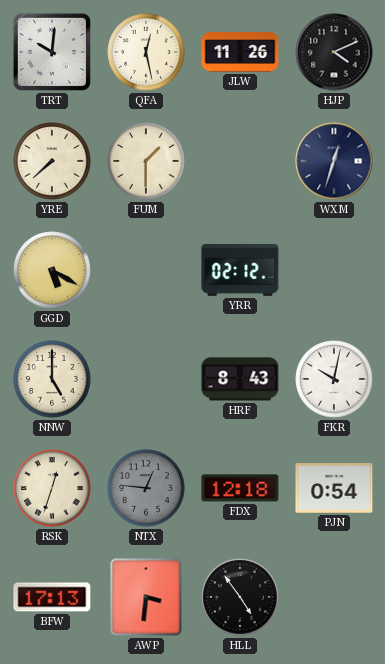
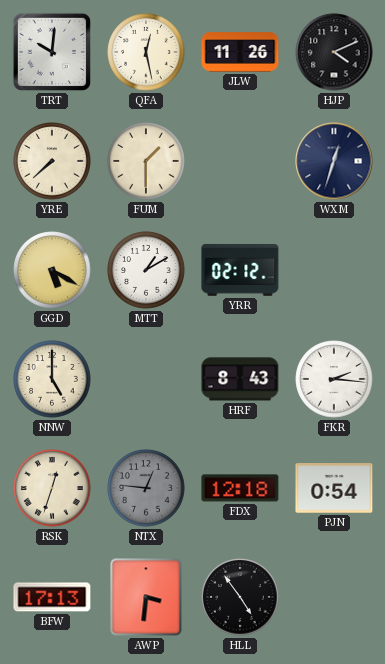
MTT: none -> 1:10 (146, 270)
FKR: 10:02 -> 2:16 (334, 379)
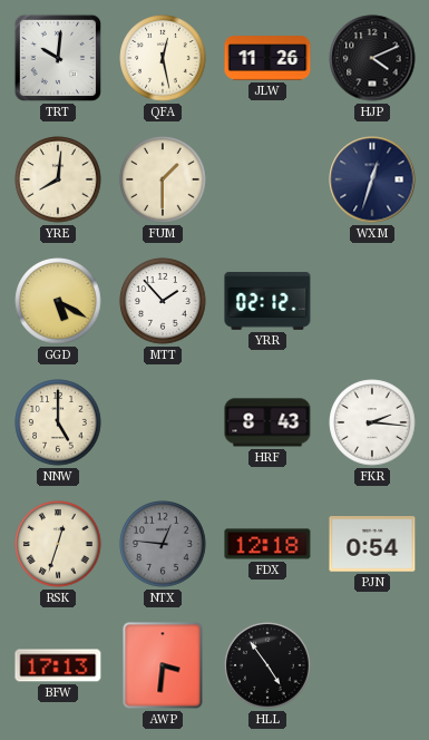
YRE: 7:38 -> 8:01 (58, 179)
MTT: 1:10 -> 1:53 (163, 301)
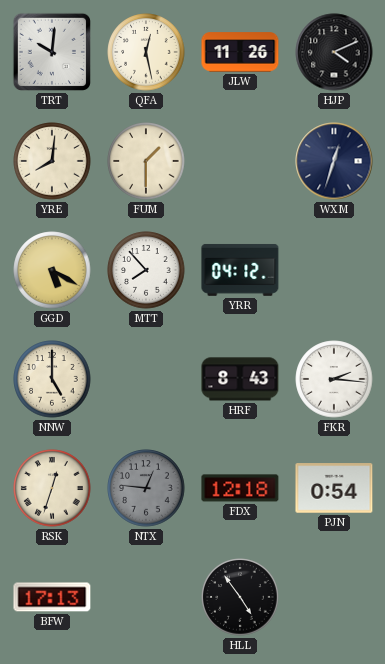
MTT: 1:53 -> 7:53 (146, 270)
YRR: 02:12 -> 04:12 (240, 270)
AWP: 3:31 -> none (163, 665)
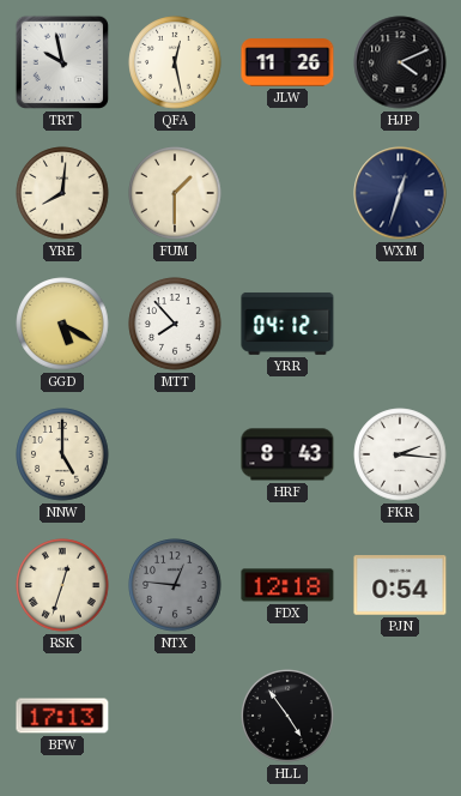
TRT: 10:01 -> 9:58 (62, 62)
